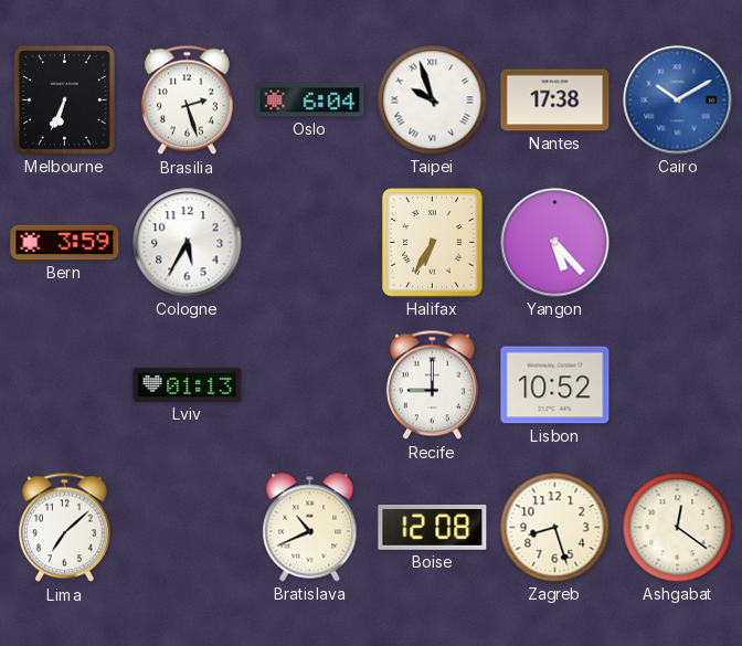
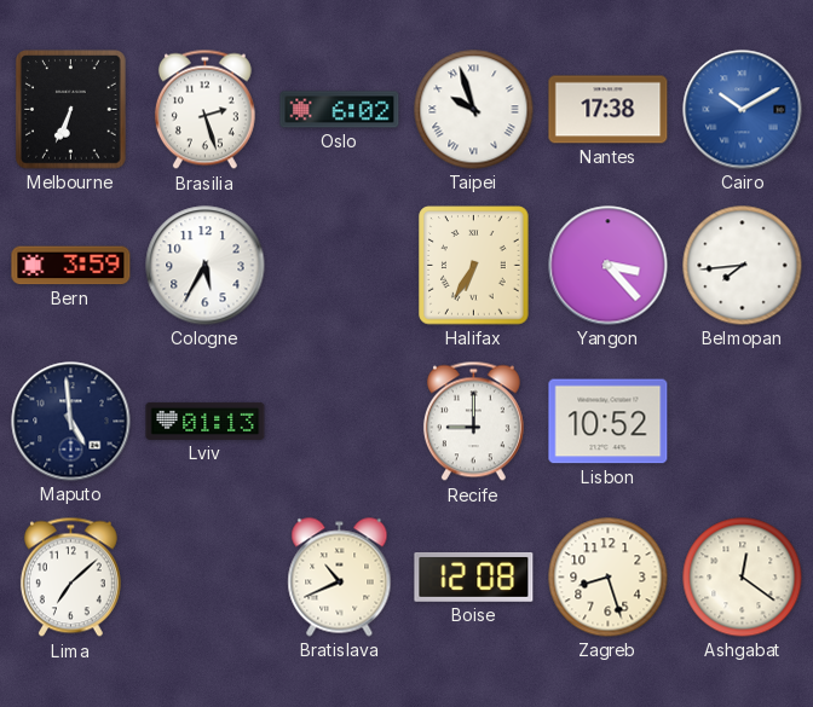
Oslo: 6:04 -> 6:02 (340, 110)
Yangon: 5:23 -> 3:23 (609, 266)
Belmopan: none -> 7:44 (743, 266)
Maputo: none -> 4:59 (71, 422)
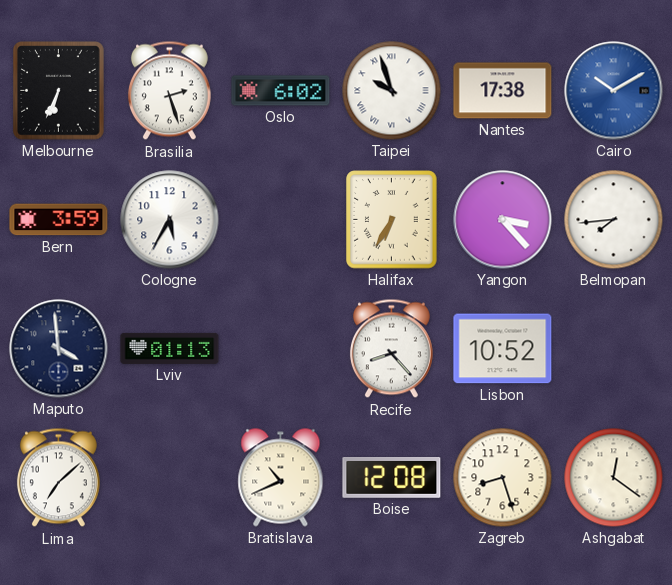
Maputo: 4:59 -> 3:59 (59, 349)
Recife: 9:00 -> 8:23 (391, 349)
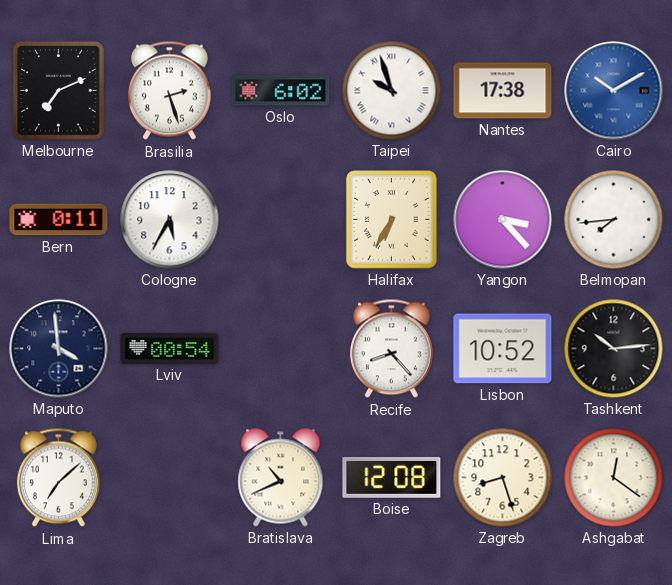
Melbourne: 6:34 -> 7:11 (59, 91)
Bern: 3:59 -> 0:11 (59, 220)
Lviv: 01:13 -> 00:54 (170, 348)
Tashkent: none -> 10:14 (614, 349)
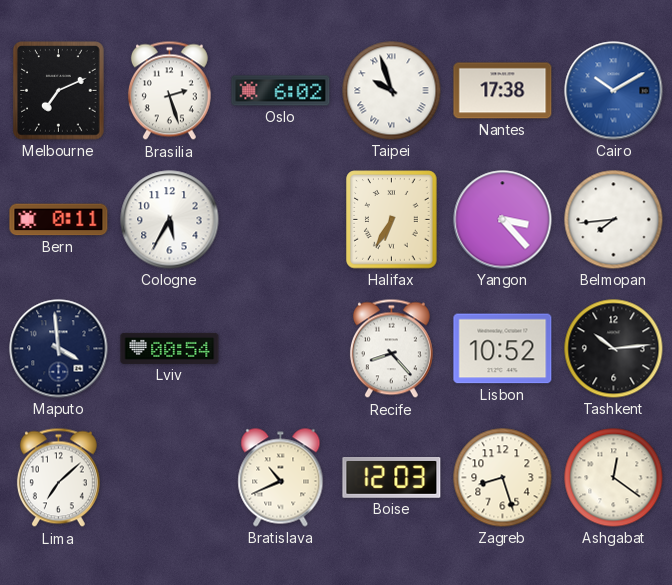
Boise: 12:08 -> 12:03 (392, 478)
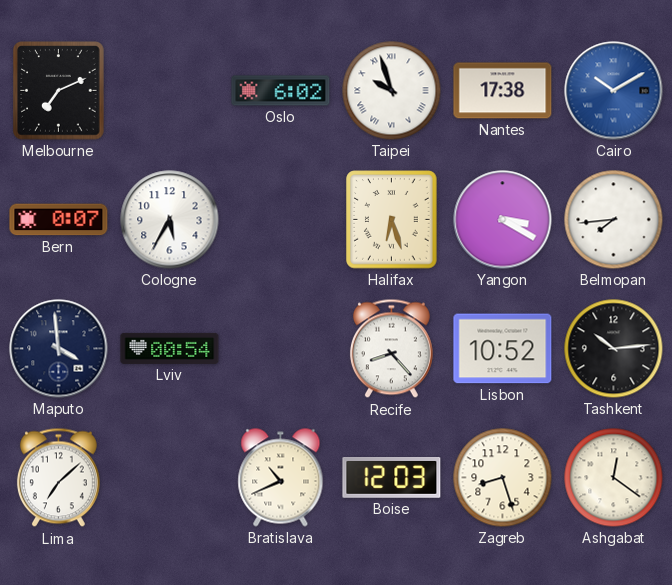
Brasilia: 2:27 -> none (169, 91)
Bern: 0:11 -> 0:07 (59, 220)
Halifax: 6:35 -> 6:27 (392, 220)
Yangon: 3:23 -> 3:20 (503, 220)
